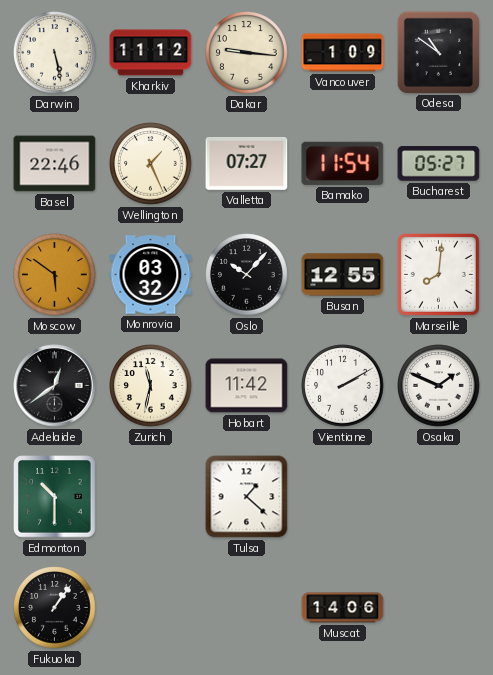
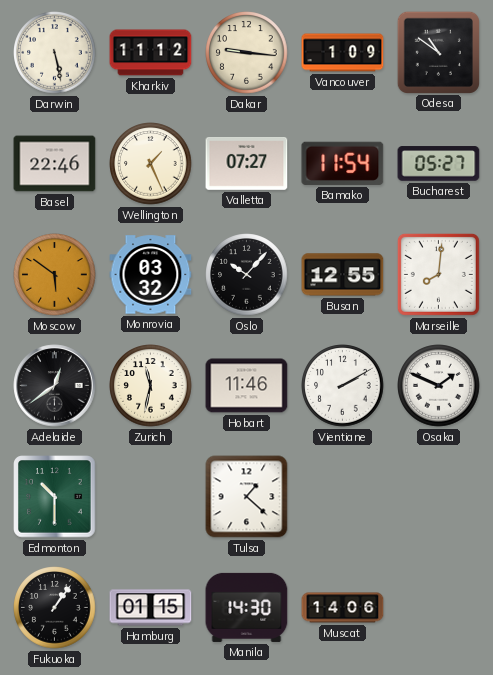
Hobart: 11:42 -> 11:46 (247, 386)
Hamburg: none -> 01:15 (151, 608)
Manila: none -> 14:30 (247, 607)
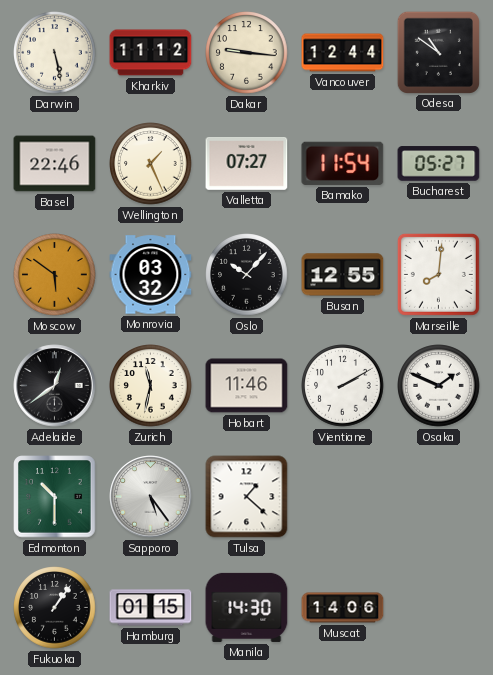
Vancouver: 1:09 -> 12:44 (343, 53)
Sapporo: none -> 5:24 (151, 497)
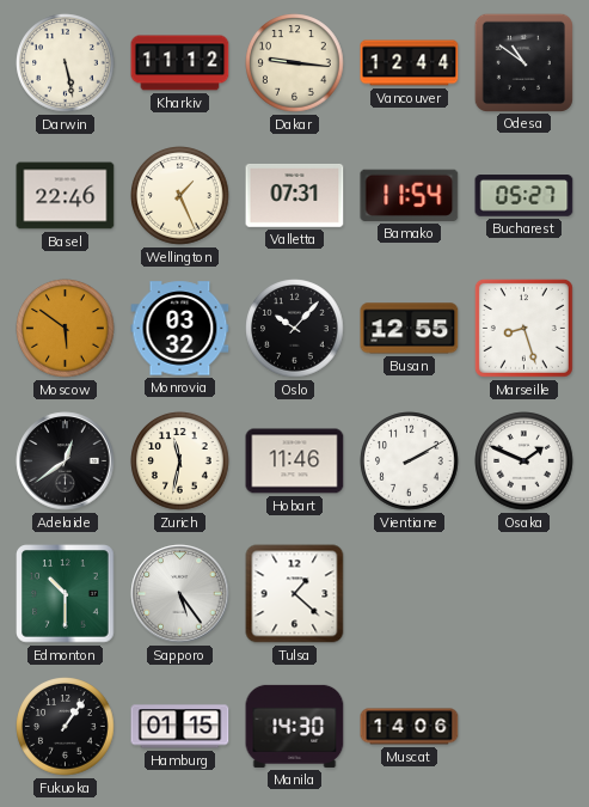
Valletta: 07:27 -> 07:31 (295, 196)
Marseille: 8:01 -> 8:27 (523, 328)
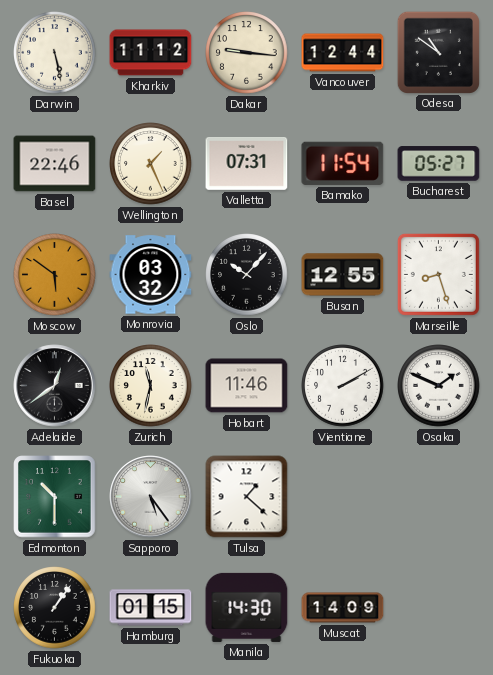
Muscat: 14:06 -> 14:09 (343, 608)
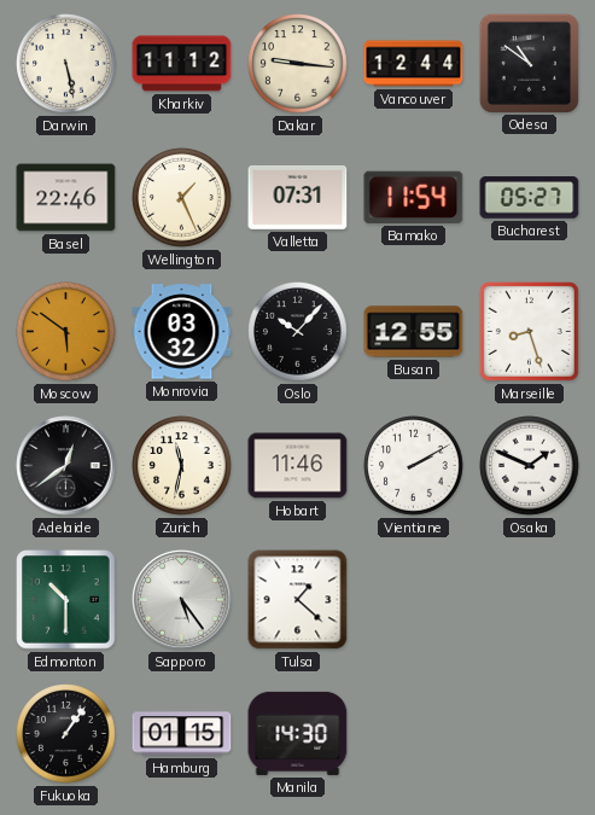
Muscat: 14:09 -> none (343, 608)
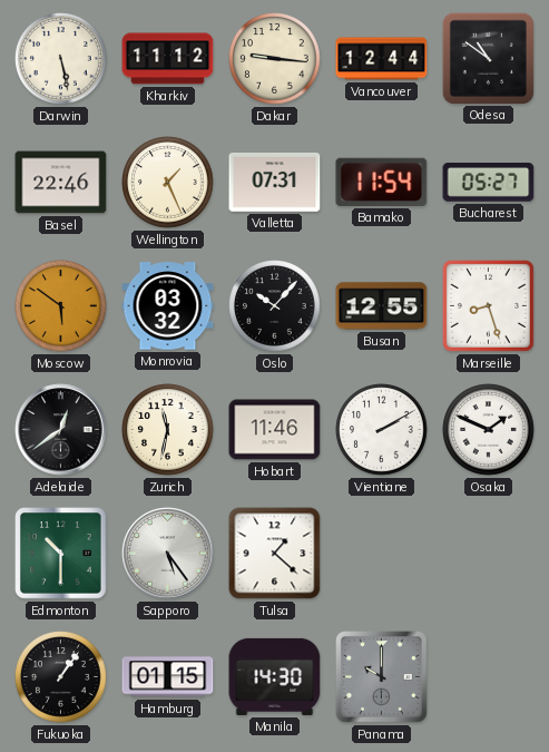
Panama: none -> 10:00 (382, 677)
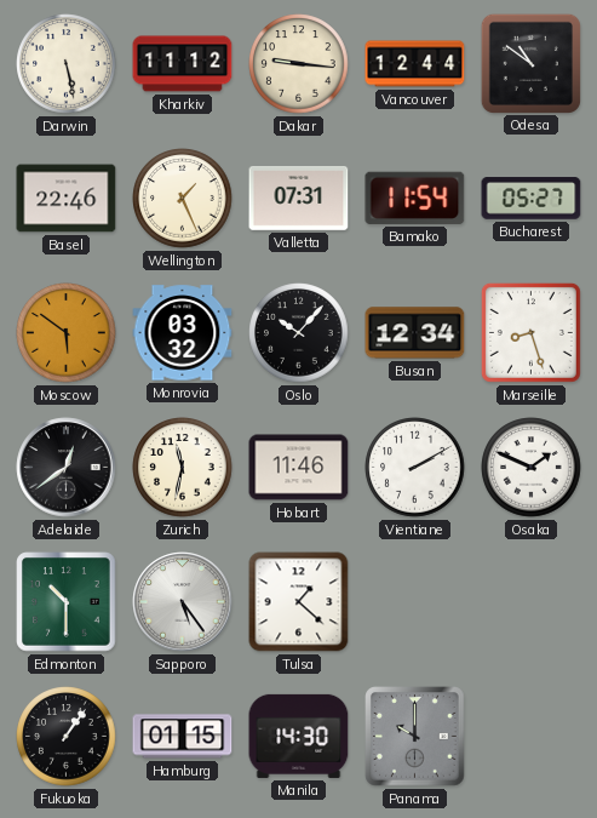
Busan: 12:55 -> 12:34 (415, 333)
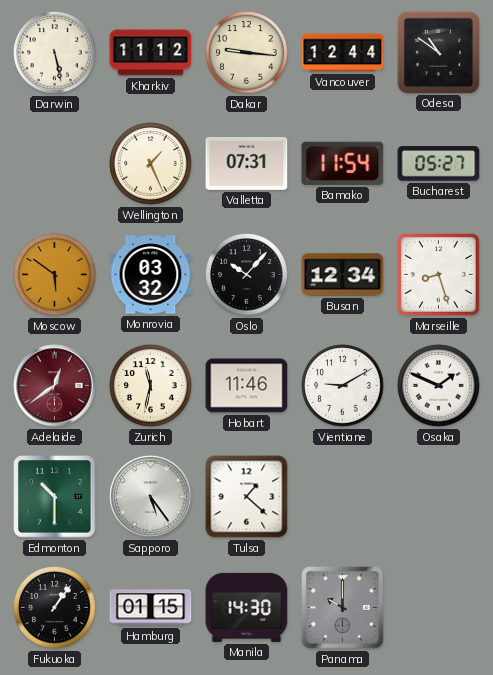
Basel: 22:46 -> none (67, 199)
Adelaide dial: black -> burgundy (55, 386)
Vientiane: 2:10 -> 9:10 (343, 386)
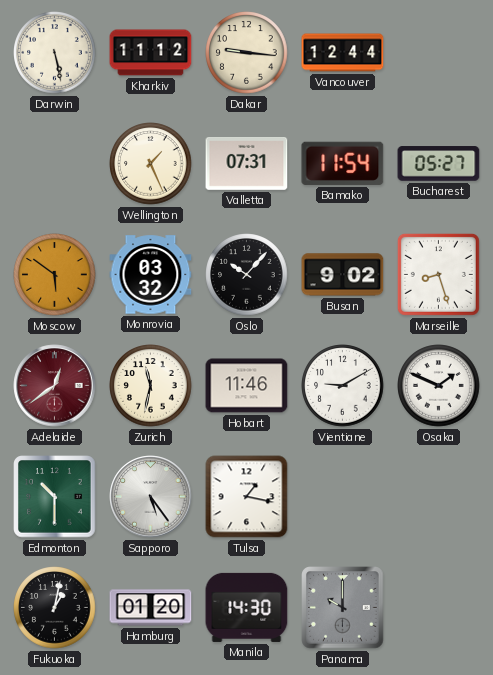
Odesa: 10:51 -> none (438, 52)
Busan: 12:34 -> 9:02 (343, 275)
Tulsa: 1:22 -> 1:17 (247, 497)
Fukuoka: 1:06 -> 1:02 (55, 608)
Hamburg: 01:15 -> 01:20 (151, 608)
